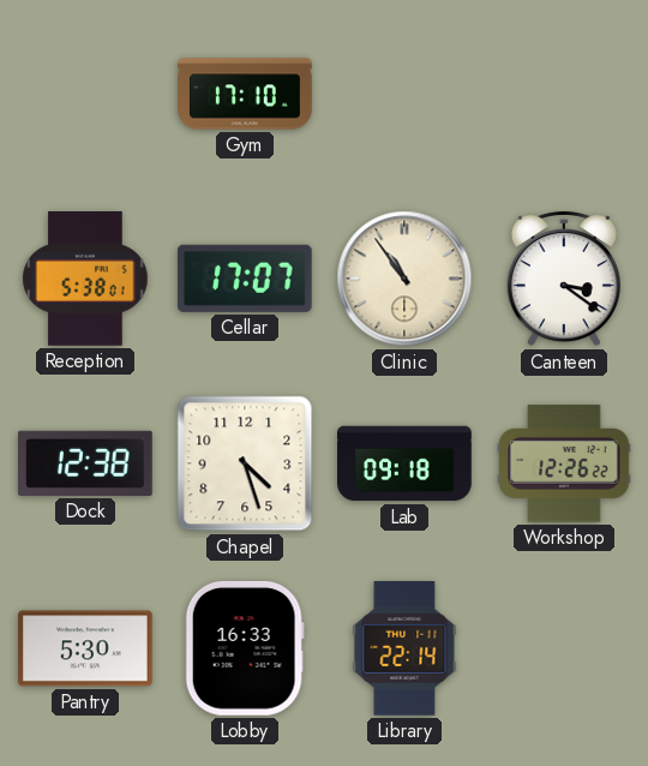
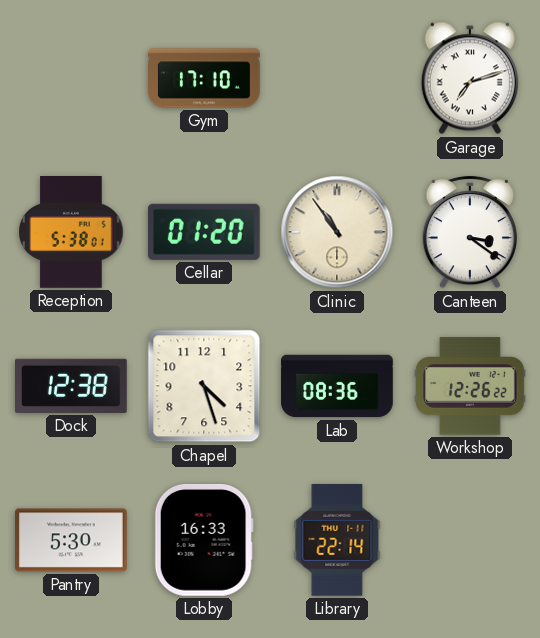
Garage: none -> 7:12 (470, 78)
Cellar: 17:07 -> 01:20 (204, 232)
Lab: 09:18 -> 08:36 (337, 386)
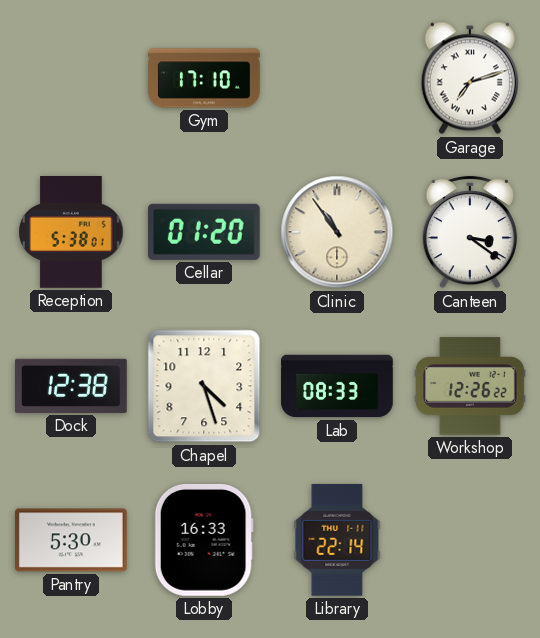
Lab: 08:36 -> 08:33 (337, 386)
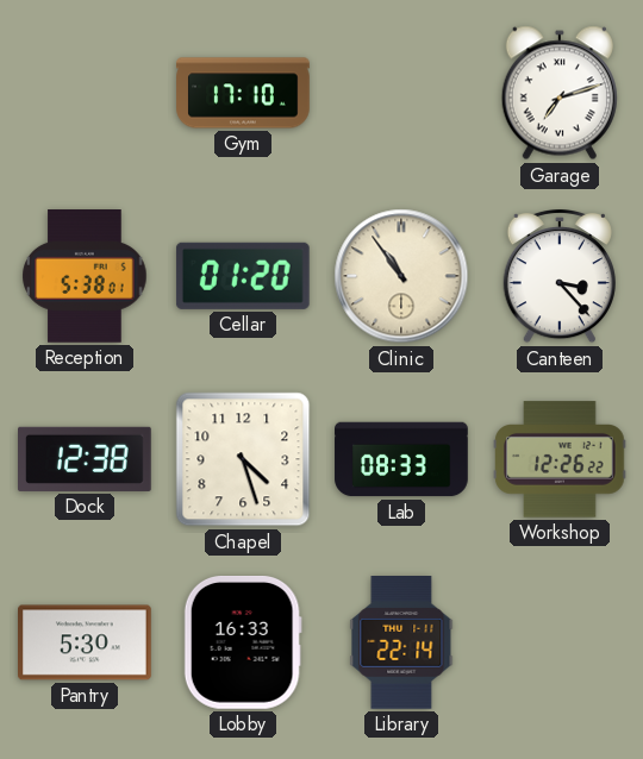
Canteen: 3:21 -> 3:23 (560, 276)
